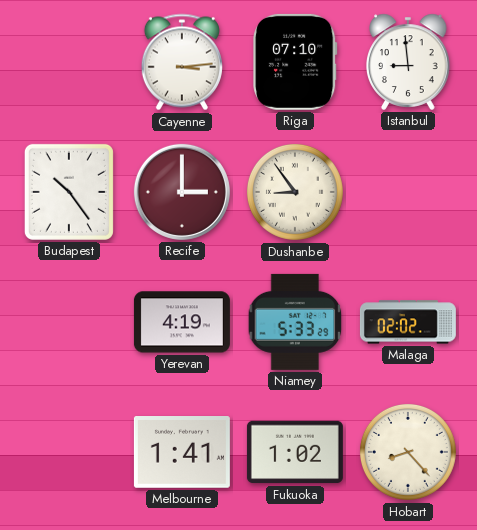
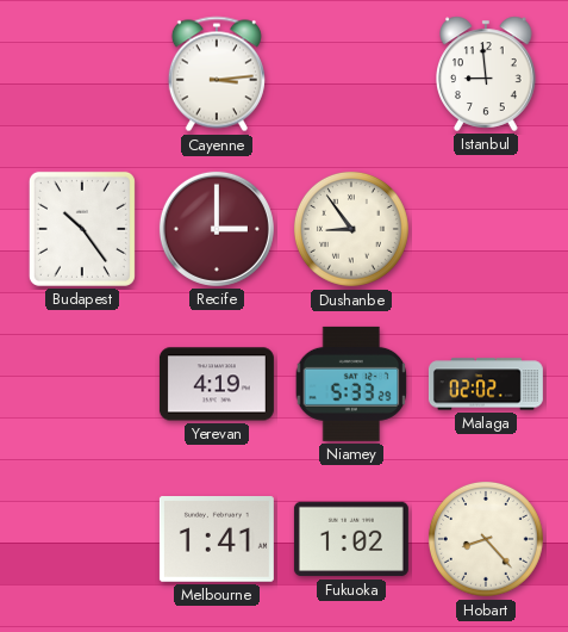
Riga: 07:10 -> none (295, 62)
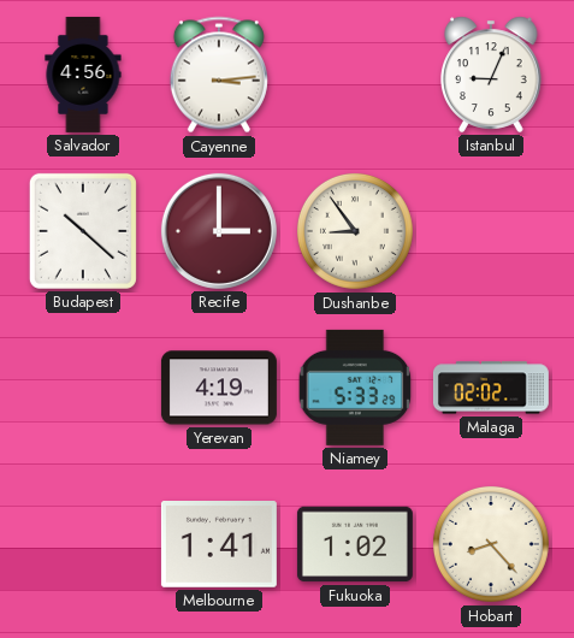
Salvador: none -> 4:56 (83, 75)
Istanbul: 8:59 -> 9:04 (492, 75)
Budapest: 10:24 -> 10:22 (83, 231)
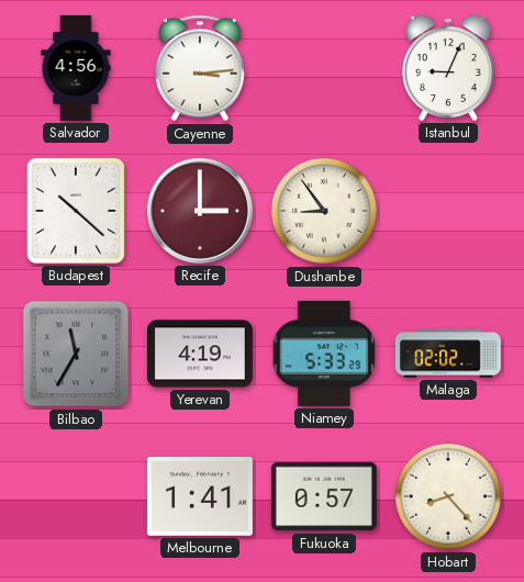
Bilbao: none -> 11:35 (76, 354)
Fukuoka: 1:02 -> 0:57 (324, 496)
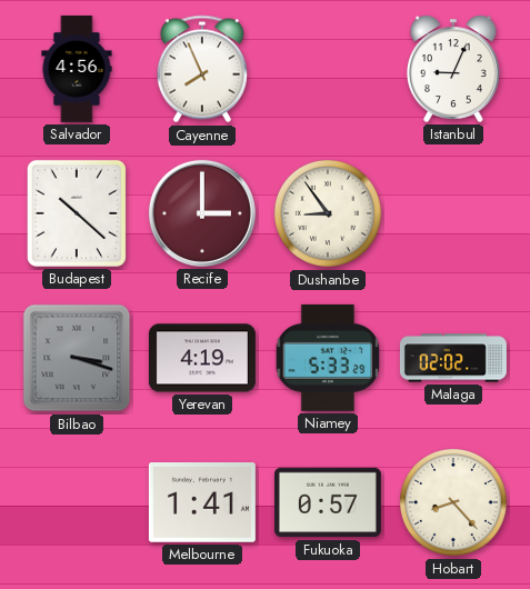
Cayenne: 3:14 -> 7:56 (202, 69)
Bilbao: 11:35 -> 3:18 (77, 358)
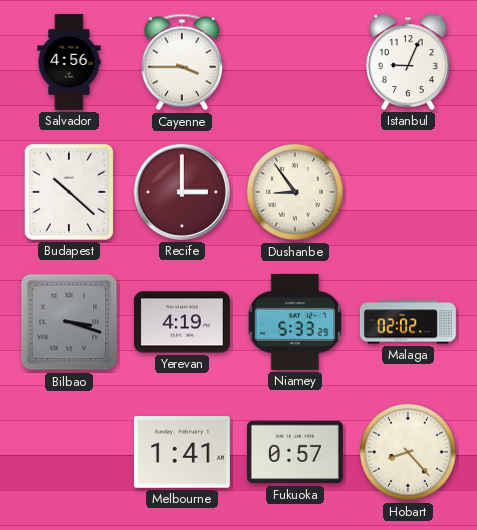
Cayenne: 7:56 -> 3:45 (182, 62)
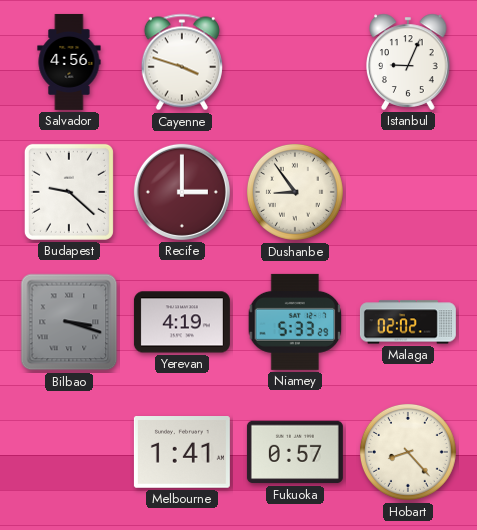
Cayenne: 3:45 -> 3:48 (182, 62)
Budapest: 10:22 -> 9:22 (69, 192)
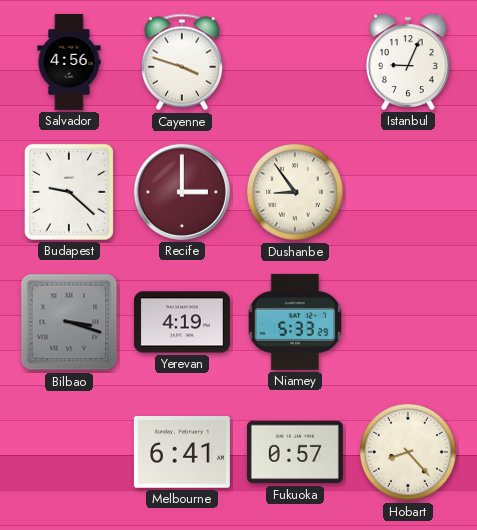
Malaga: 02:02 -> none (408, 322)
Melbourne: 1:41 -> 6:41 (182, 453)
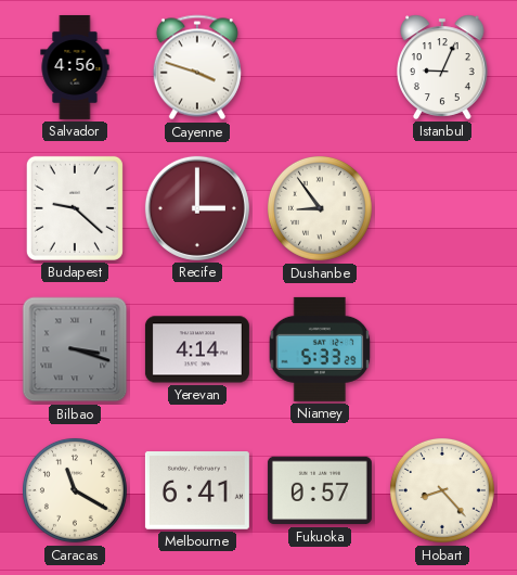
Yerevan: 4:19 -> 4:14 (197, 349)
Caracas: none -> 11:20 (75, 490)
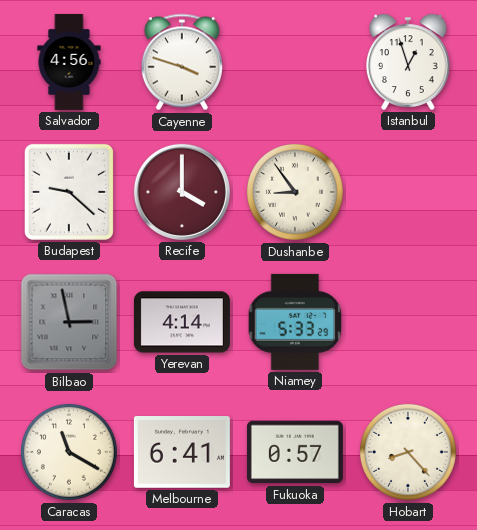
Istanbul: 9:04 -> 12:57 (409, 62)
Recife: 3:00 -> 4:00 (182, 192)
Bilbao: 3:18 -> 2:58 (69, 322)
